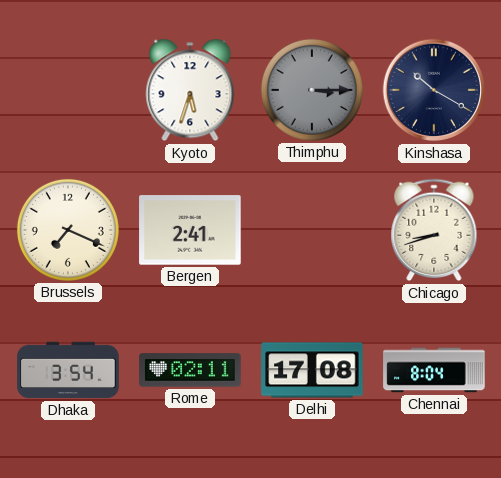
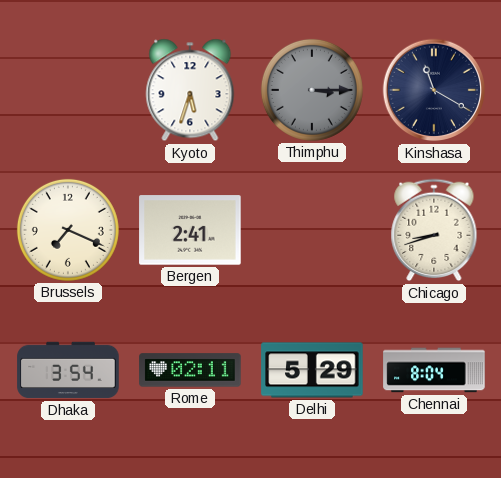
Kinshasa: 10:20 -> 11:20 (434, 90)
Delhi: 17:08 -> 5:29 (312, 370)
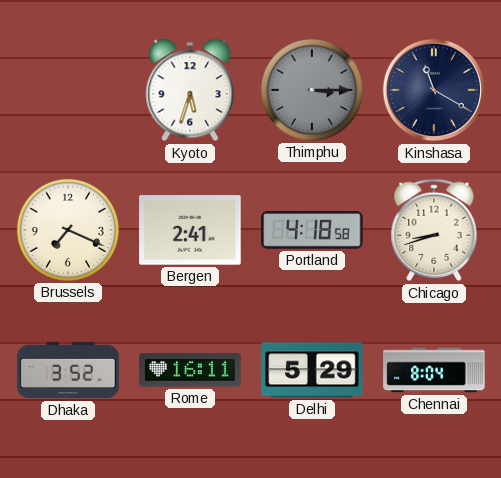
Portland: none -> 4:18 (312, 230)
Dhaka: 3:54 -> 3:52 (68, 370)
Rome: 02:11 -> 16:11 (190, 370)
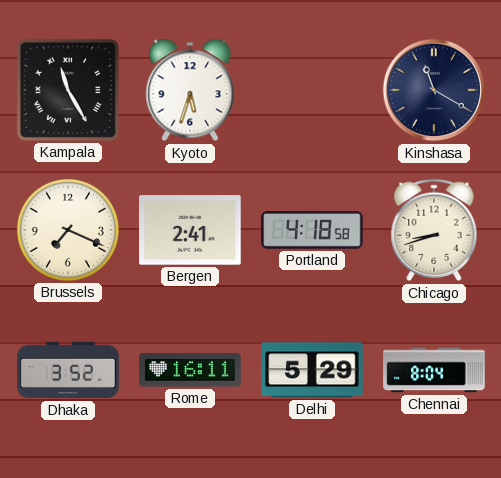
Kampala: none -> 11:25 (68, 90)
Thimphu: 3:15 -> none (312, 90)
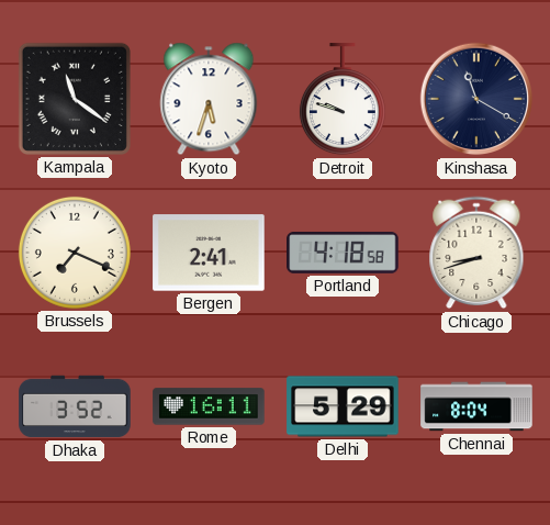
Kampala: 11:25 -> 11:21 (75, 99)
Detroit: none -> 9:48 (343, 100)
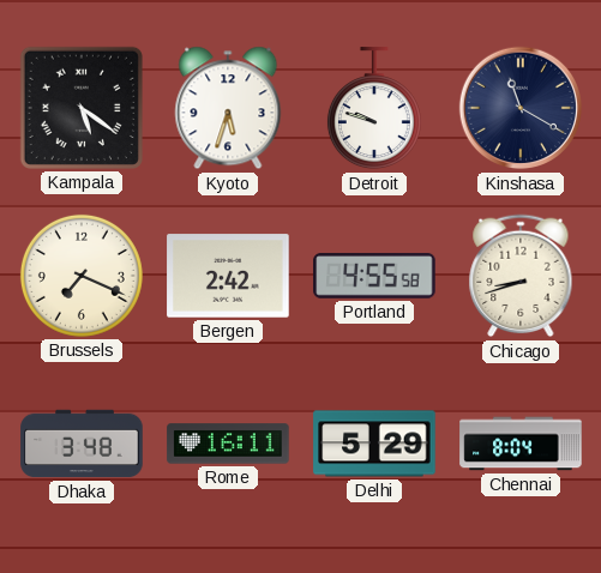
Kampala: 11:21 -> 5:21 (82, 108)
Bergen: 2:41 -> 2:42 (228, 276)
Portland: 4:18 -> 4:55 (374, 276)
Dhaka: 3:52 -> 3:48 (82, 444)
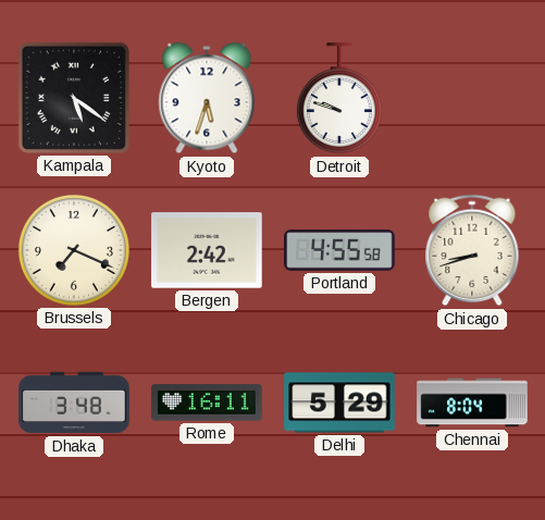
Kinshasa: 11:20 -> none (521, 108)
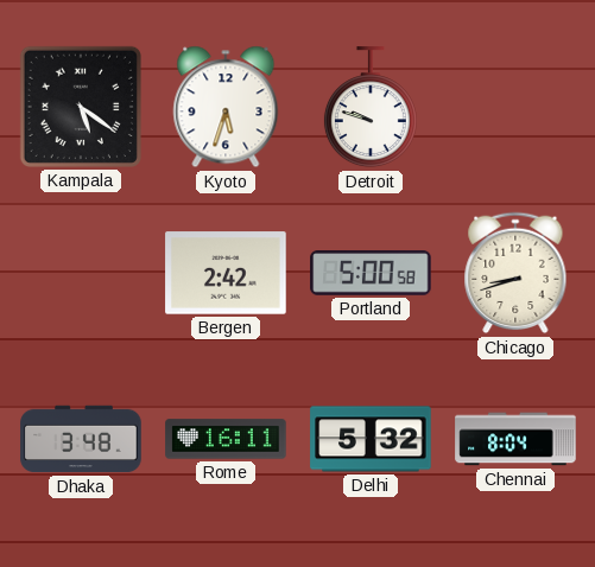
Brussels: 7:19 -> none (74, 250)
Portland: 4:55 -> 5:00 (371, 273)
Delhi: 5:29 -> 5:32 (371, 439)
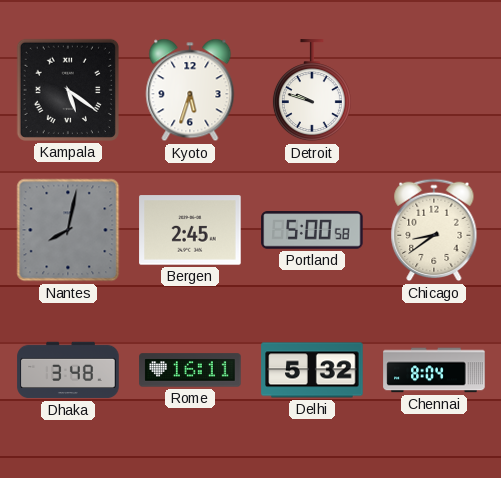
Nantes: none -> 8:02 (68, 230)
Bergen: 2:42 -> 2:45 (190, 230)
Chicago: 8:42 -> 8:39 (434, 230)
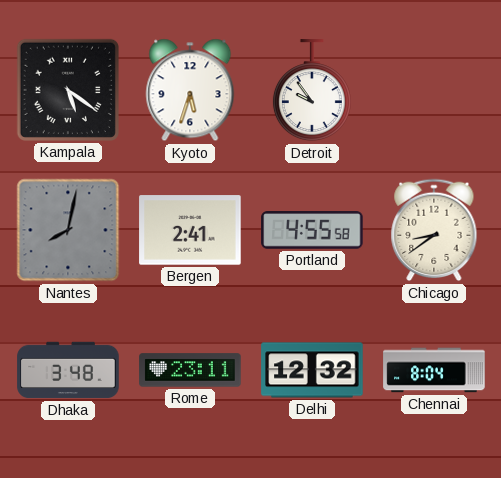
Detroit: 9:48 -> 9:54 (312, 91)
Bergen: 2:45 -> 2:41 (190, 230)
Portland: 5:00 -> 4:55 (312, 230)
Rome: 16:11 -> 23:11 (190, 370)
Delhi: 5:32 -> 12:32 (312, 370)
